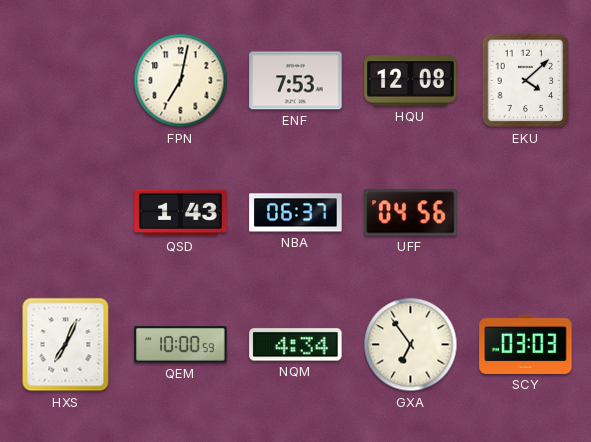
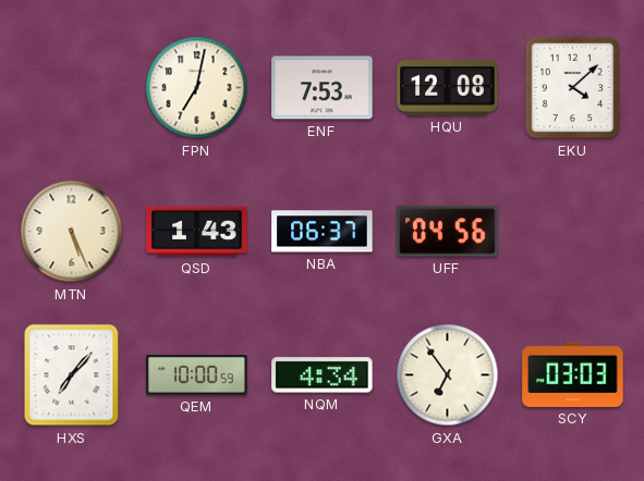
MTN: none -> 5:26 (72, 232)
HXS: 7:04 -> 7:07 (72, 375)
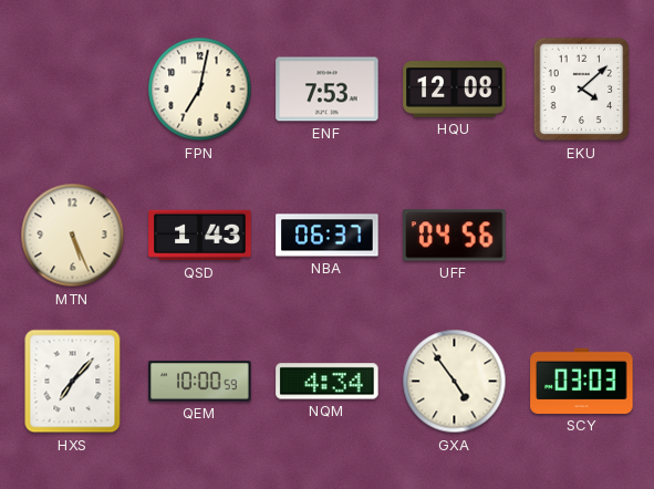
GXA: 6:54 -> 4:54 (455, 382)
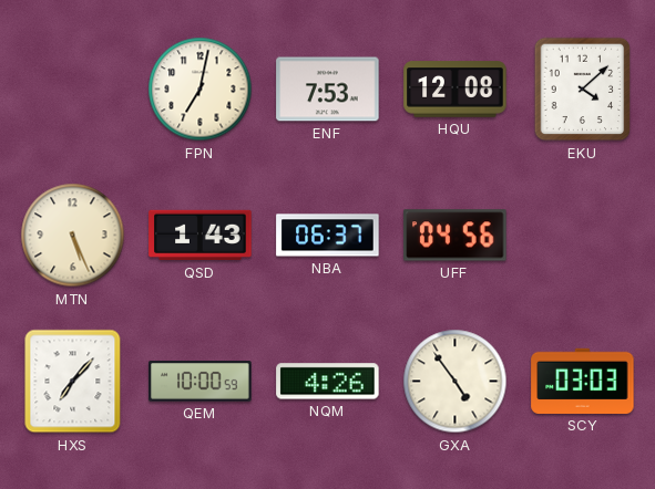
NQM: 4:34 -> 4:26 (328, 382)
